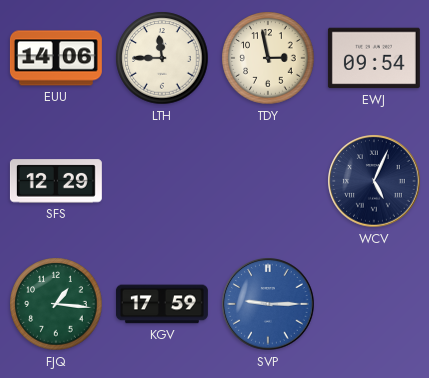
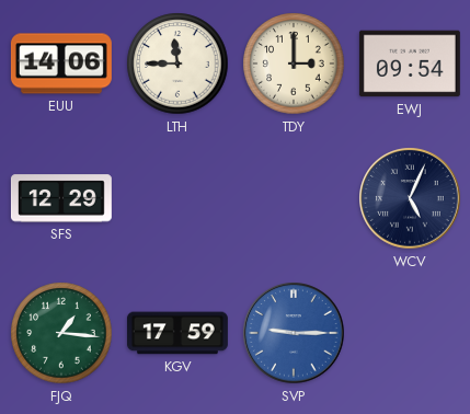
TDY: 2:58 -> 3:00 (294, 64)
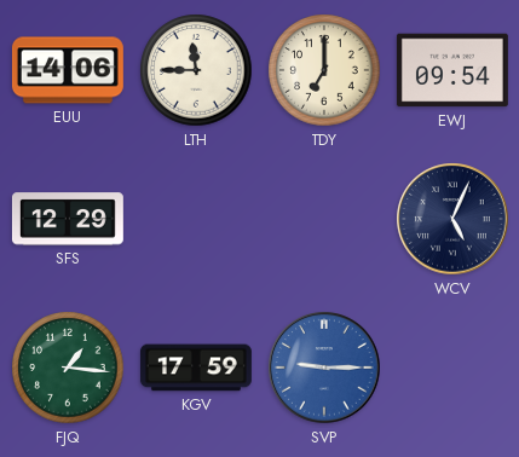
TDY: 3:00 -> 7:00 (324, 70)
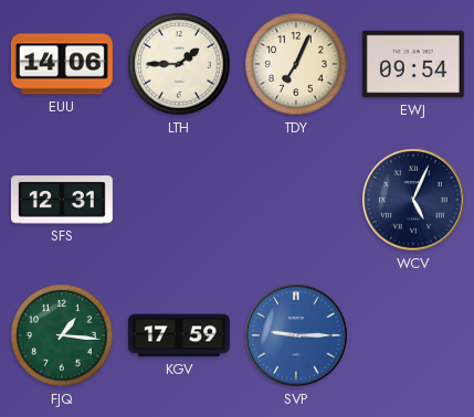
LTH: 11:45 -> 1:45 (179, 64)
TDY: 7:00 -> 7:04 (296, 64)
SFS: 12:29 -> 12:31 (62, 200)
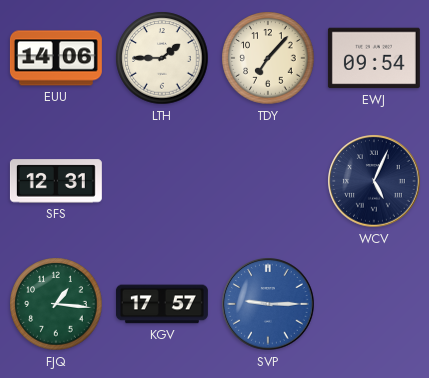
TDY: 7:04 -> 7:07 (268, 58)
KGV: 17:59 -> 17:57 (162, 304)
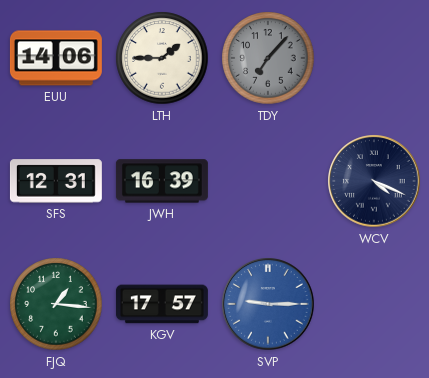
TDY dial: cream -> grey (268, 58)
EWJ: 09:54 -> none (374, 58)
JWH: none -> 16:39 (162, 181)
WCV: 5:04 -> 4:19 (374, 181)
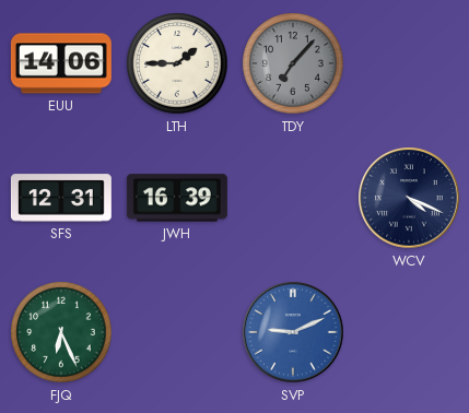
FJQ: 1:16 -> 6:26 (61, 332)
KGV: 17:57 -> none (162, 304)
SVP: 9:15 -> 9:11 (293, 332)
